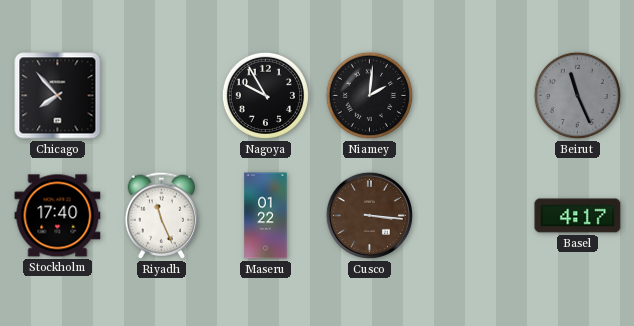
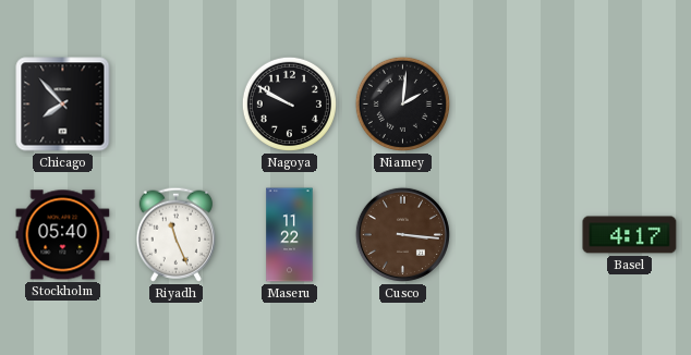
Nagoya: 9:55 -> 9:50 (289, 103)
Beirut: 11:26 -> none (577, 95)
Stockholm: 17:40 -> 05:40 (63, 235)
Maseru: 01:22 -> 11:22 (290, 235)
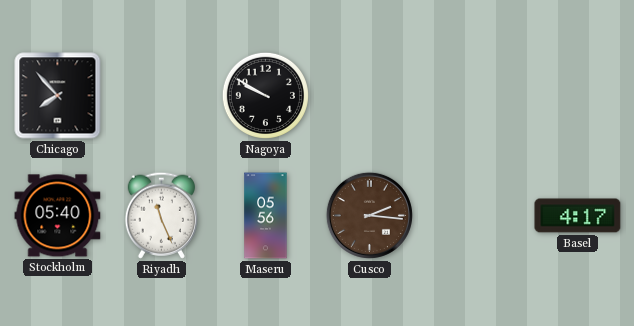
Niamey: 2:01 -> none (402, 103)
Maseru: 11:22 -> 05:56 (266, 216)
Cusco: 3:16 -> 2:16 (369, 215)
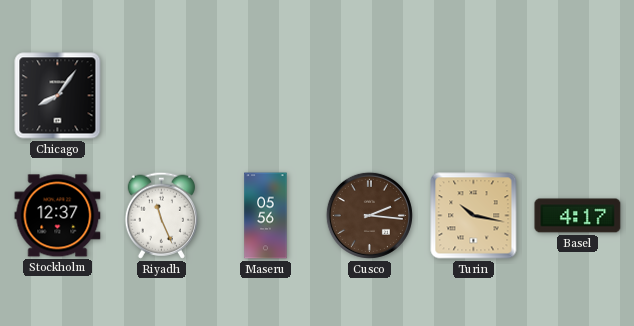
Chicago: 7:53 -> 8:06 (58, 96)
Nagoya: 9:50 -> none (265, 95)
Stockholm: 05:40 -> 12:37 (58, 216)
Turin: none -> 10:17 (474, 216)
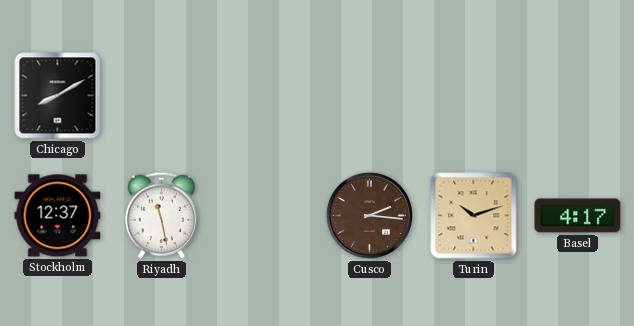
Chicago: 8:06 -> 8:10 (58, 96)
Riyadh: 11:26 -> 11:28 (161, 215)
Maseru: 05:56 -> none (266, 216)
Turin: 10:17 -> 10:12 (474, 216)
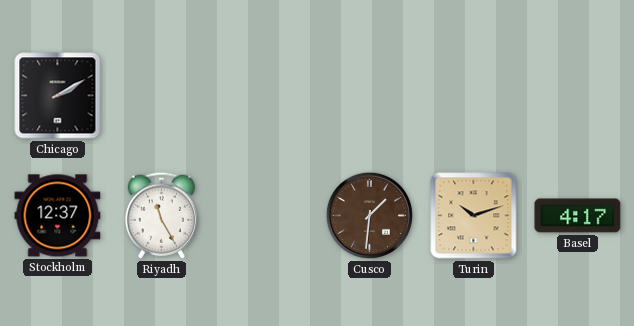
Chicago: 8:10 -> 2:10 (58, 96)
Riyadh: 11:28 -> 11:25 (161, 215)
Cusco: 2:16 -> 1:31 (369, 215)
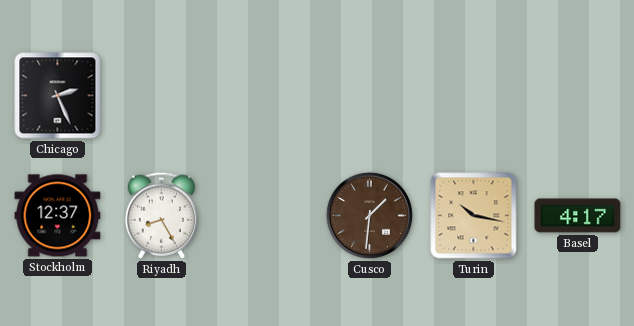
Chicago: 2:10 -> 2:26 (58, 96)
Riyadh: 11:25 -> 8:25 (161, 215)
Turin: 10:12 -> 10:17 (474, 216)
